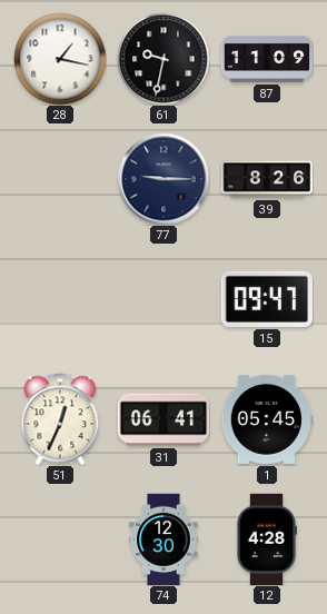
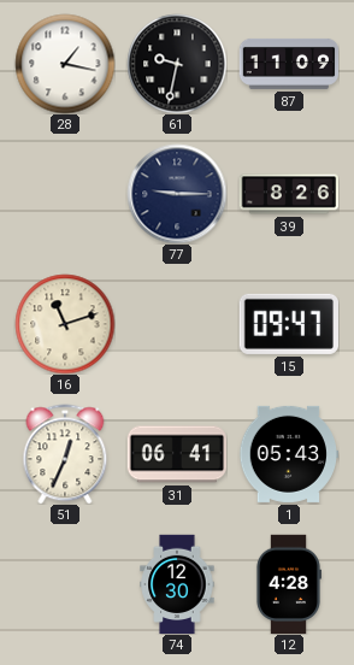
16: none -> 11:12 (65, 324)
1: 05:45 -> 05:43 (288, 454)
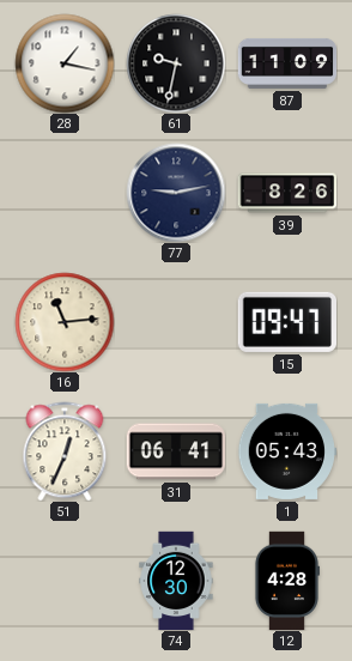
77: 9:15 -> 9:13 (176, 193)
16: 11:12 -> 11:14 (65, 322)
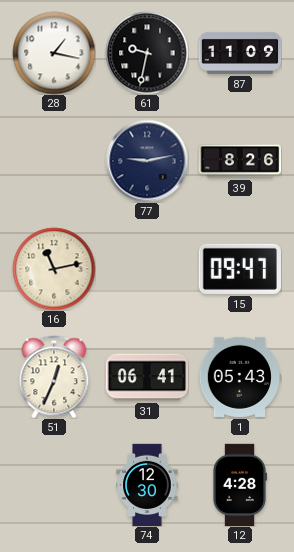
16: 11:14 -> 11:13 (54, 269)
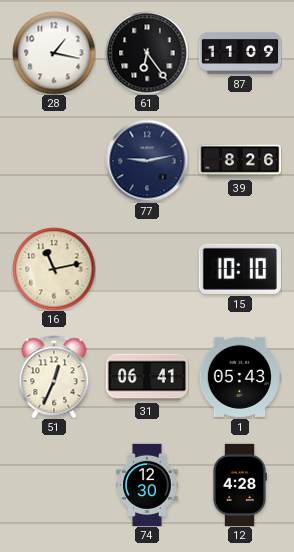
61: 9:32 -> 6:24 (147, 53)
15: 09:47 -> 10:10 (239, 269)
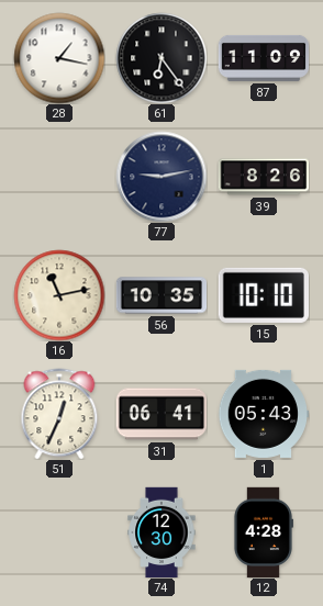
56: none -> 10:35 (161, 295)
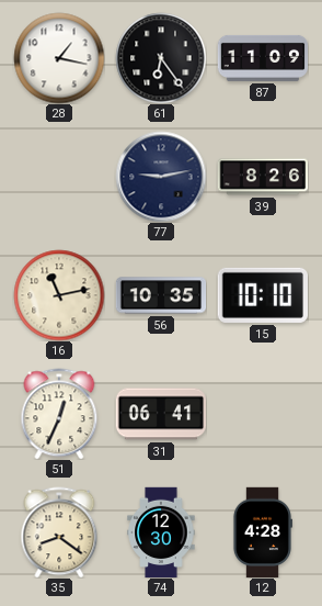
1: 05:43 -> none (263, 414)
35: none -> 8:21 (59, 532)
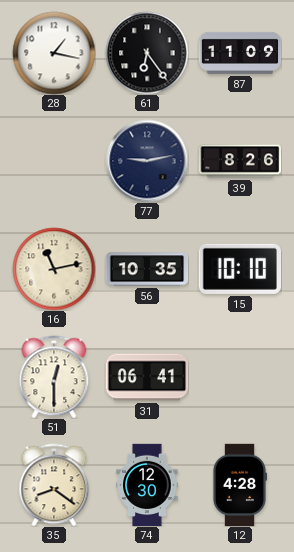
51: 12:34 -> 12:30 (54, 377)
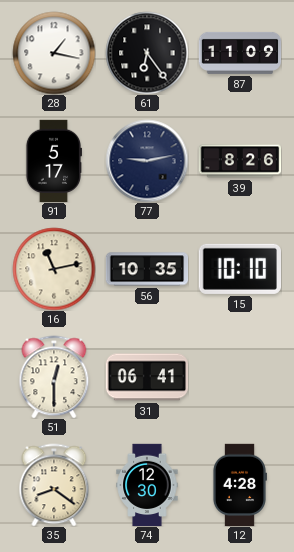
91: none -> 5:17 (53, 160)
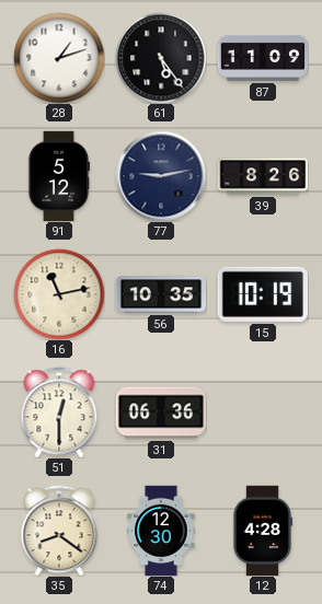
28: 1:17 -> 1:12 (59, 58)
61: 6:24 -> 5:24 (161, 58)
91: 5:17 -> 5:12 (58, 175)
15: 10:10 -> 10:19 (262, 294)
31: 06:41 -> 06:36 (161, 413)
